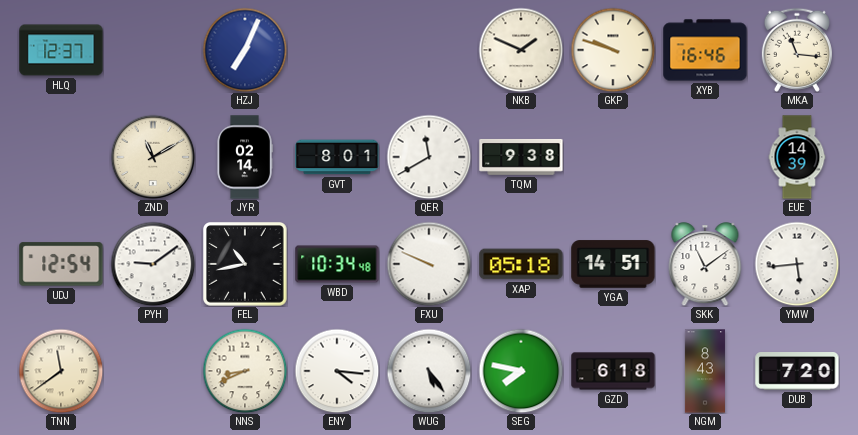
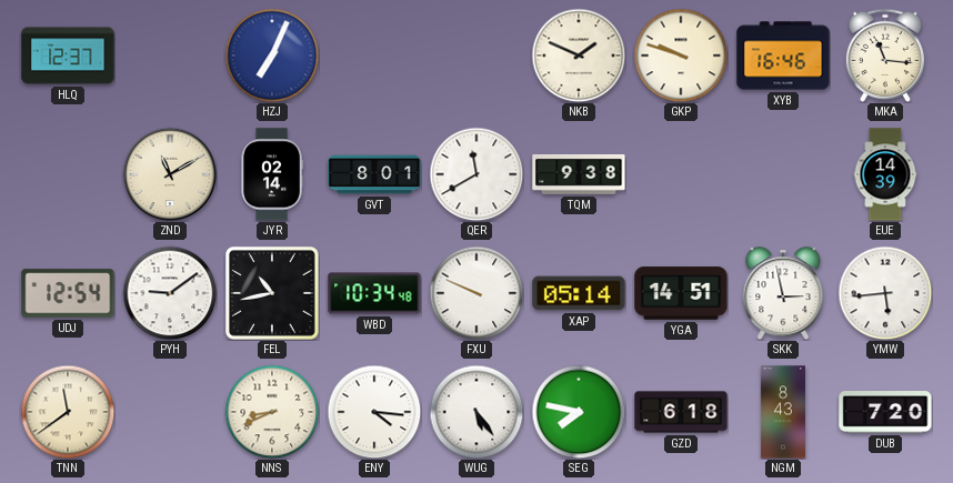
XAP: 05:18 -> 05:14 (579, 293)
SKK: 11:09 -> 2:58 (783, 293)
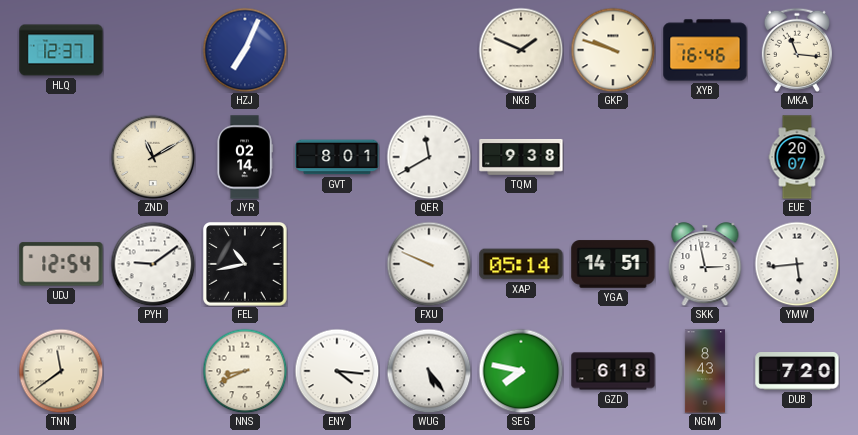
EUE: 14:39 -> 20:07 (797, 157)
WBD: 10:34 -> none (374, 293)
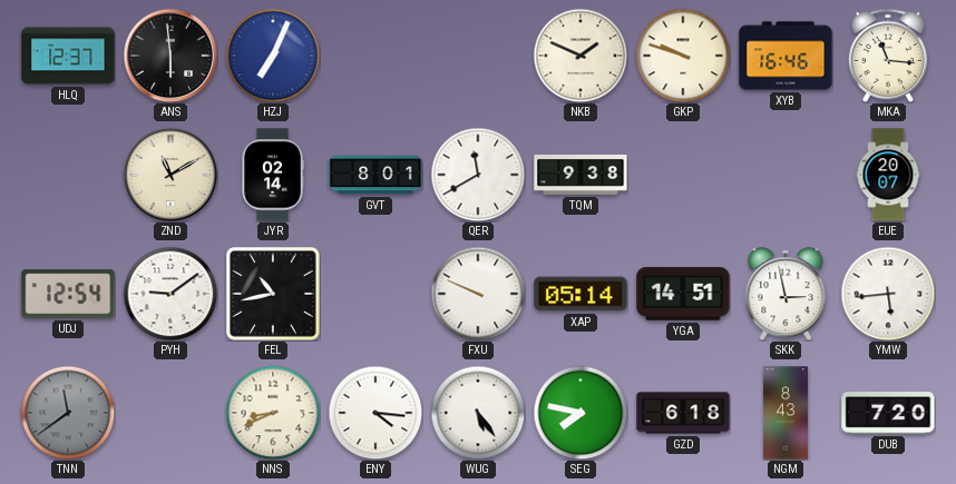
ANS: none -> 5:59 (170, 56)
TNN dial: cream -> grey (68, 413)
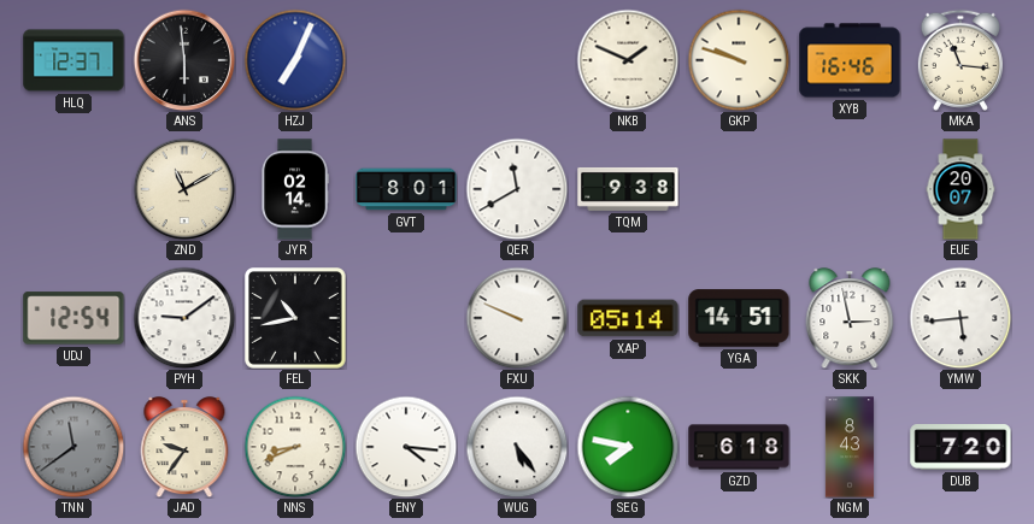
JAD: none -> 9:36 (184, 447)
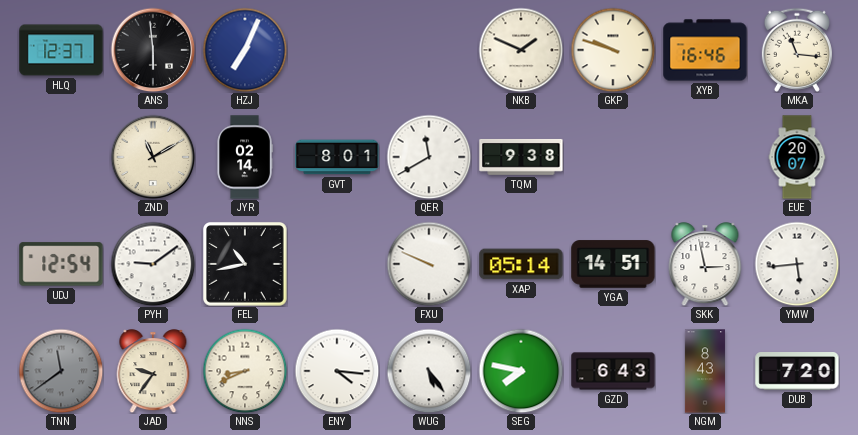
GZD: 6:18 -> 6:43 (613, 371)
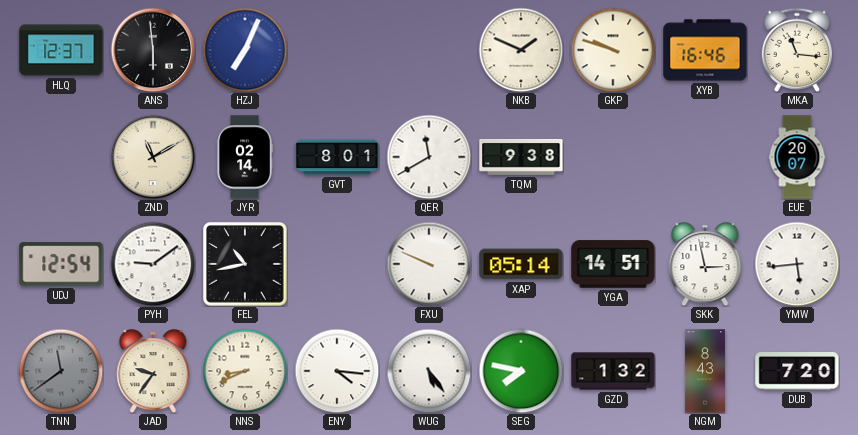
GZD: 6:43 -> 1:32 (613, 371)
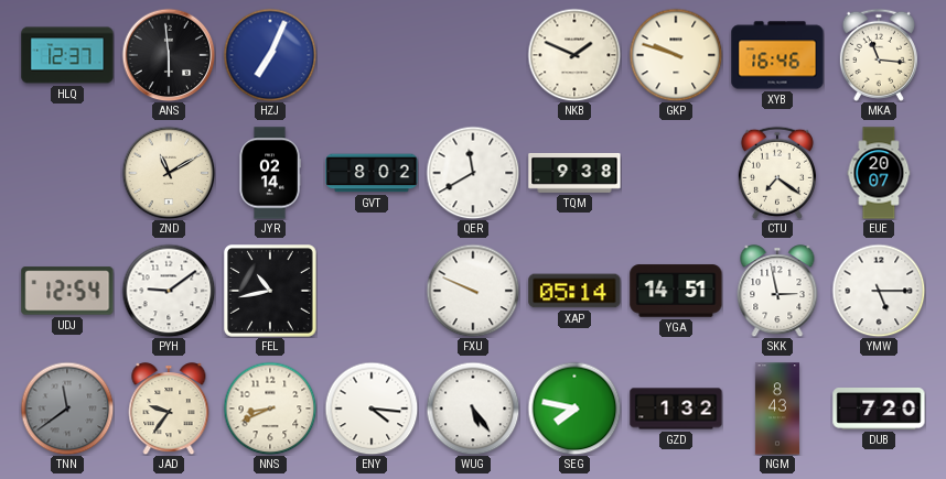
GVT: 8:01 -> 8:02 (372, 173)
CTU: none -> 7:21 (777, 173)
YMW: 5:44 -> 5:15 (879, 291)
